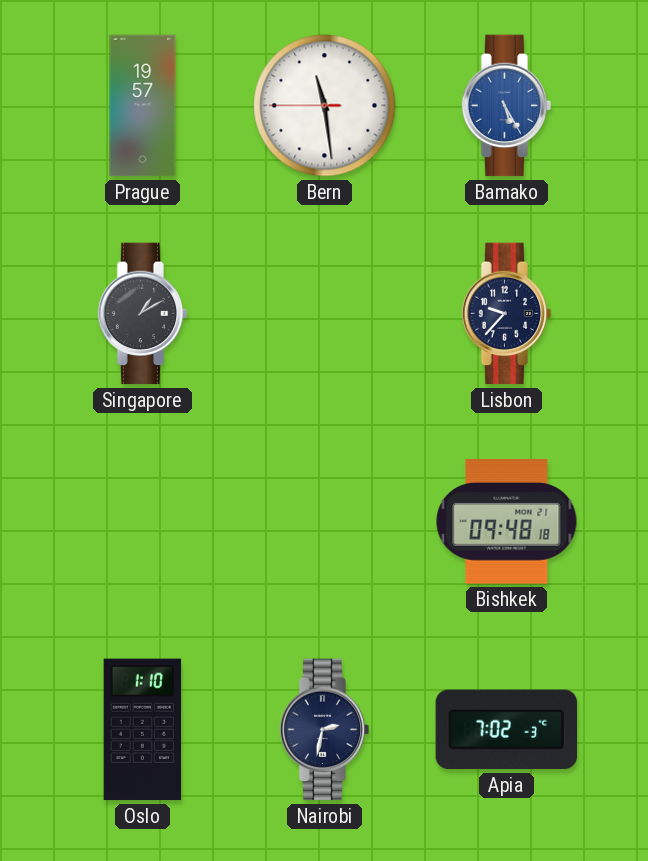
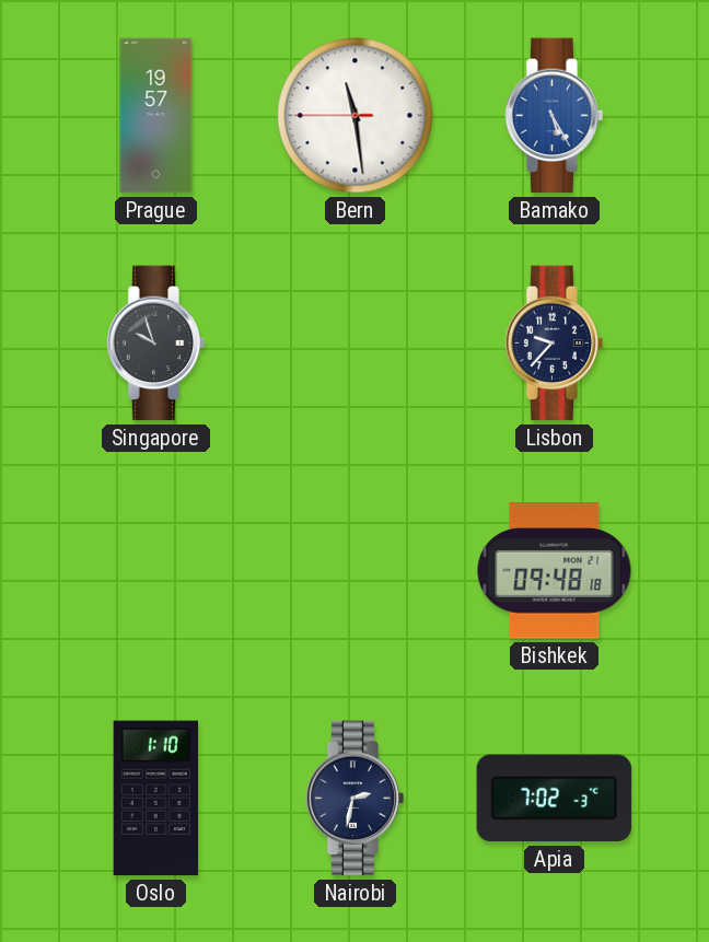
Singapore: 1:10 -> 9:57 (156, 344)
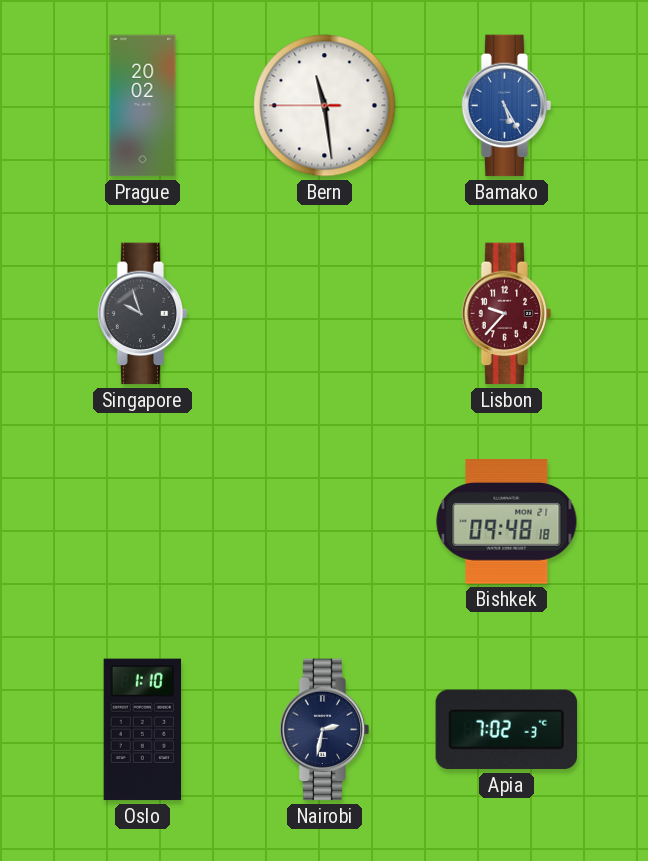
Prague: 19:57 -> 20:02 (143, 106)
Lisbon dial: navy -> burgundy (507, 314)
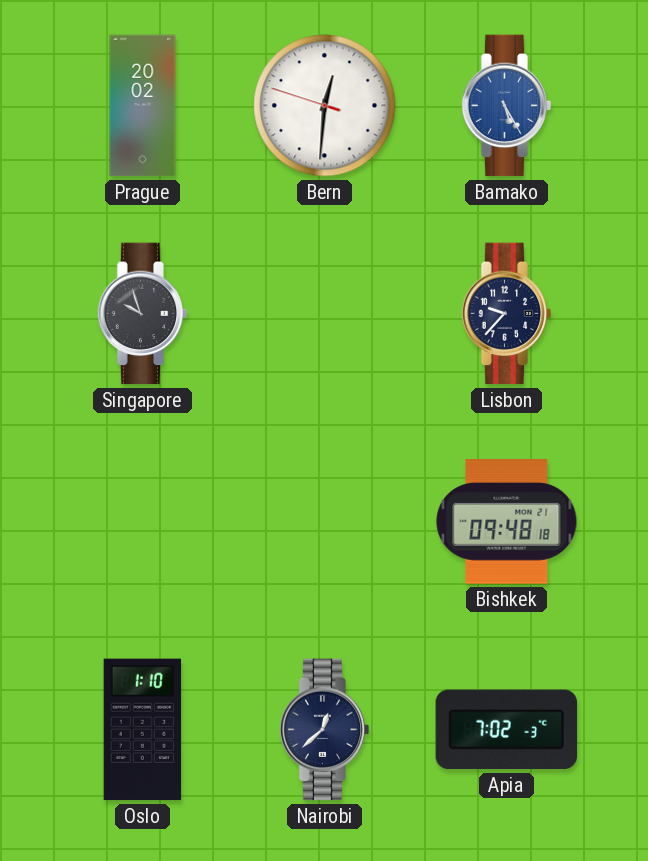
Bern: 11:28 -> 12:30 (325, 106)
Lisbon dial: burgundy -> navy (507, 314)
Nairobi: 2:32 -> 12:38 (325, 730)
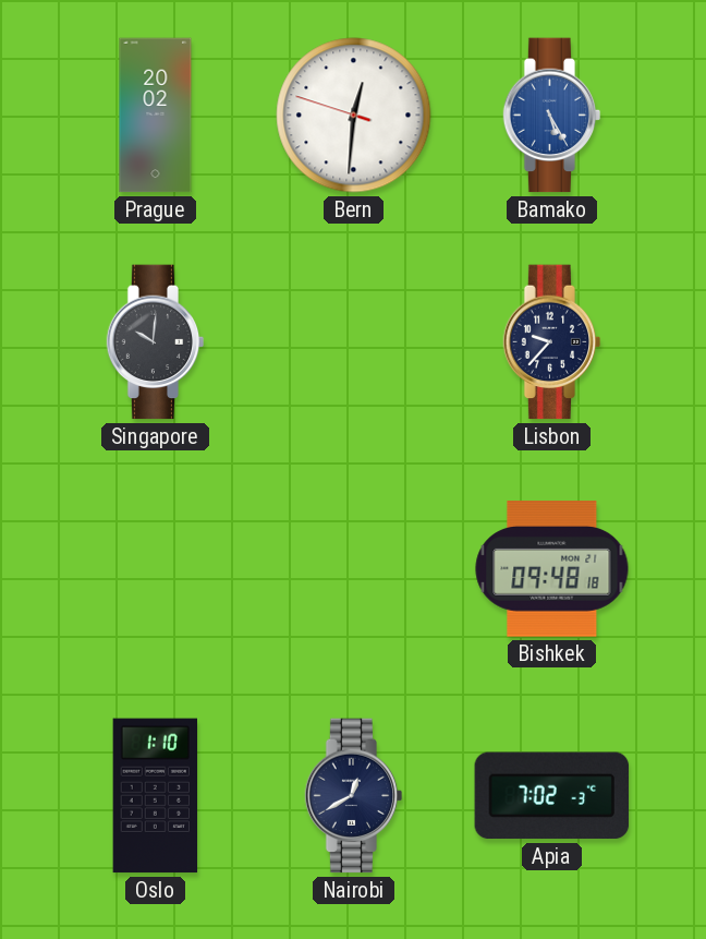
Singapore: 9:57 -> 10:01 (156, 342)
Nairobi: 12:38 -> 12:40 (354, 796)
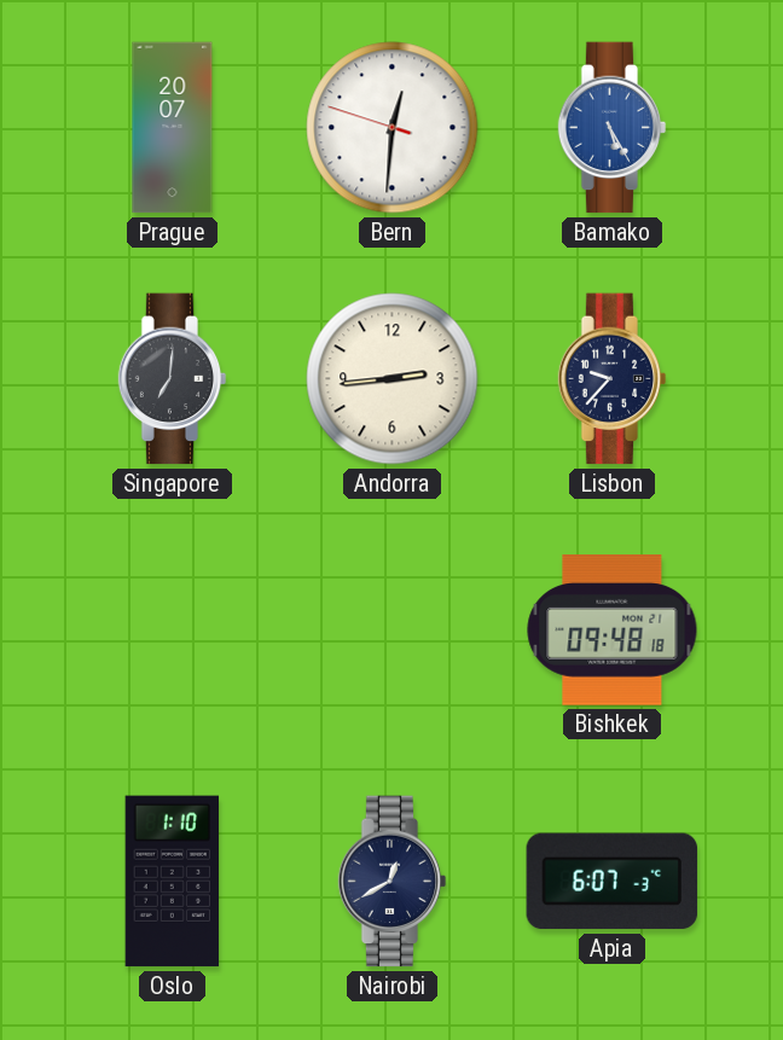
Prague: 20:02 -> 20:07 (173, 128)
Singapore: 10:01 -> 7:01 (173, 379)
Andorra: none -> 2:44 (393, 379)
Apia: 7:02 -> 6:07 (613, 882)
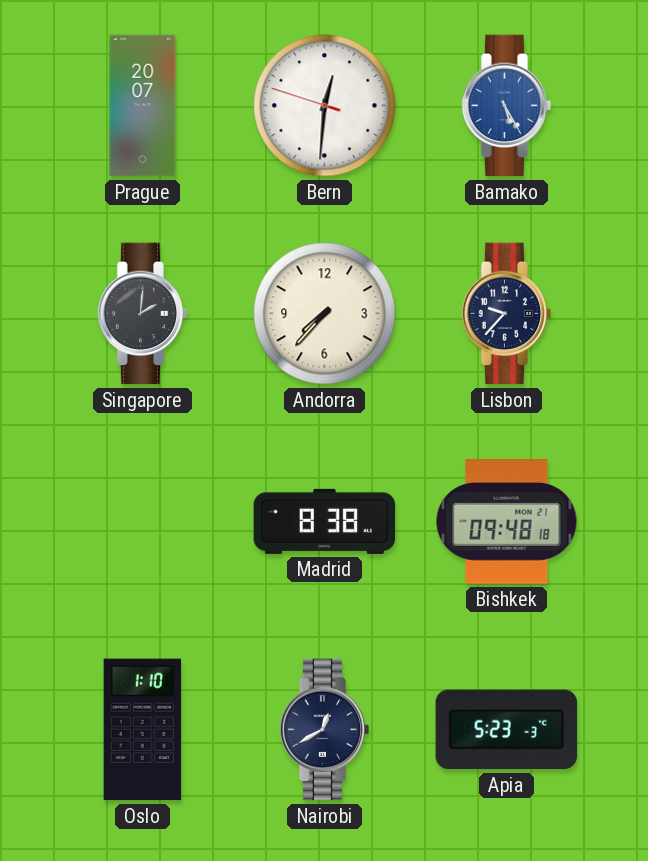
Singapore: 7:01 -> 2:01 (143, 314)
Andorra: 2:44 -> 7:37 (325, 314)
Madrid: none -> 8:38 (325, 521)
Apia: 6:07 -> 5:23 (507, 730)
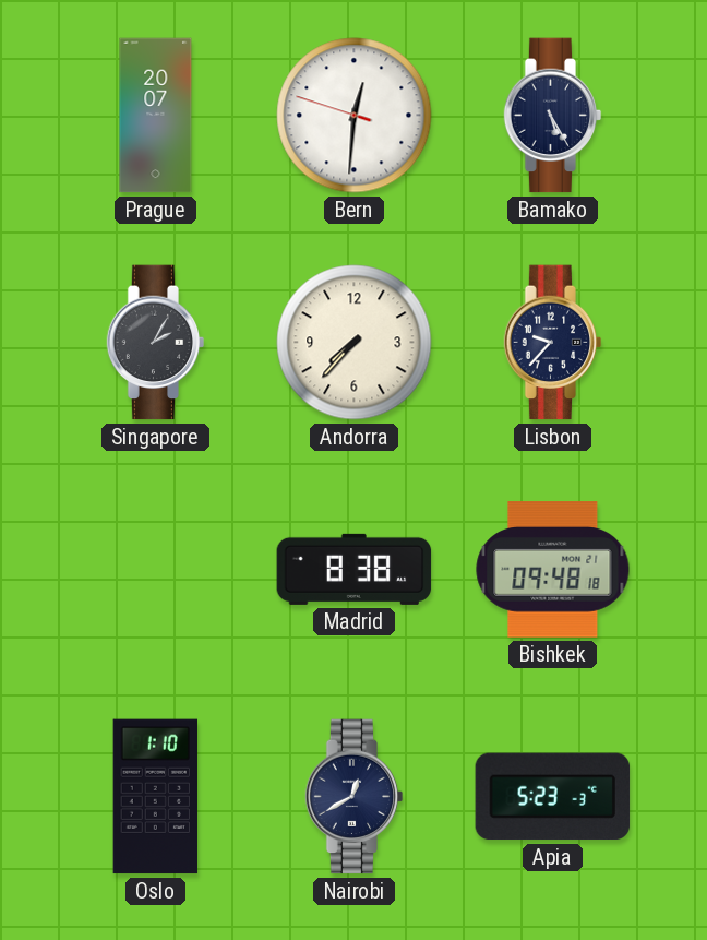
Bamako dial: blue -> navy (553, 116)
Singapore: 2:01 -> 2:05 (156, 343)
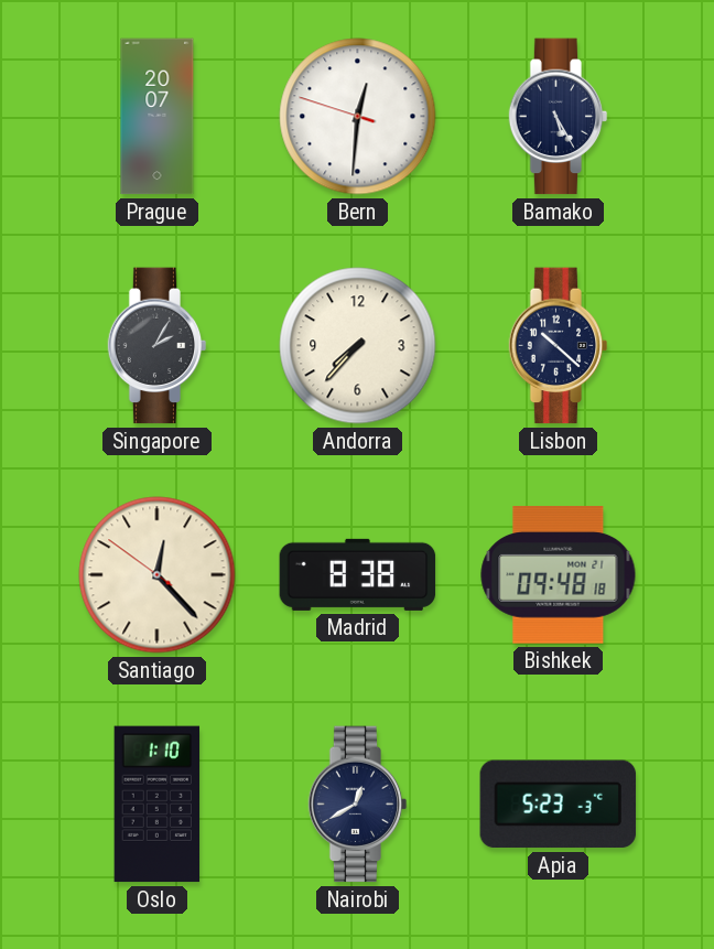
Lisbon: 9:37 -> 10:22 (559, 346)
Santiago: none -> 12:22 (158, 575)
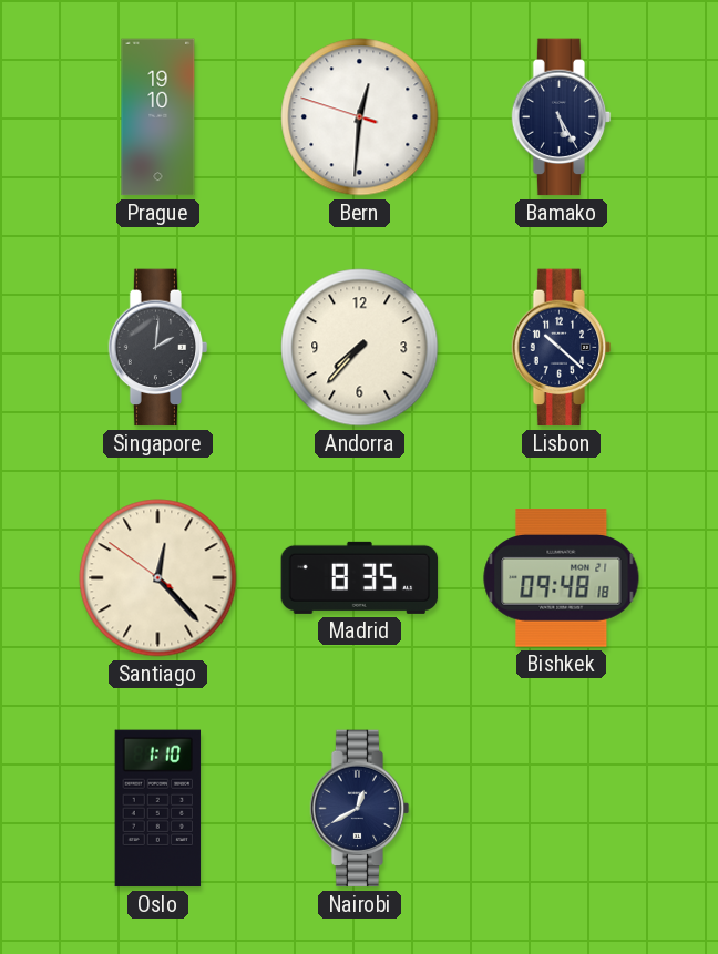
Prague: 20:07 -> 19:10 (158, 117)
Singapore: 2:05 -> 2:01 (158, 348)
Madrid: 8:38 -> 8:35 (360, 577)
Apia: 5:23 -> none (559, 805)
